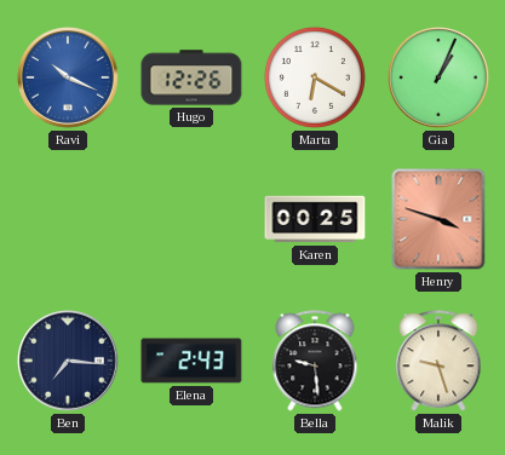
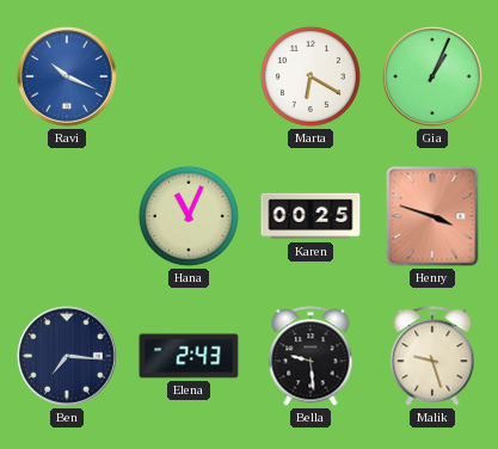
Hugo: 12:26 -> none (191, 77)
Hana: none -> 11:04 (189, 216)
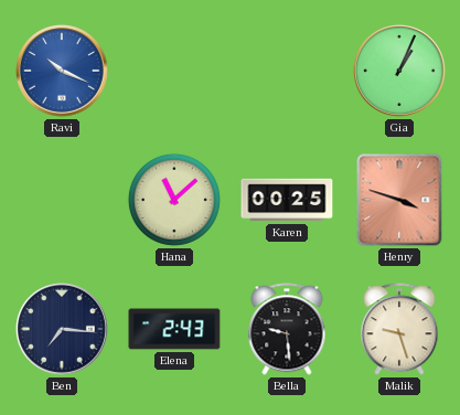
Marta: 6:20 -> none (311, 76)
Hana: 11:04 -> 11:08 (174, 200)
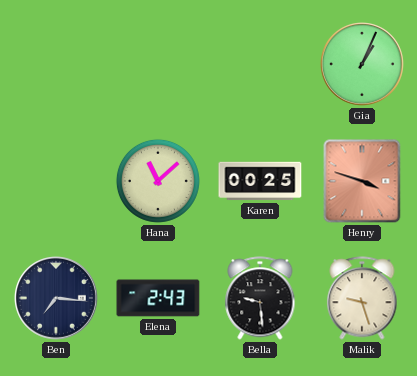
Ravi: 10:19 -> none (63, 72)
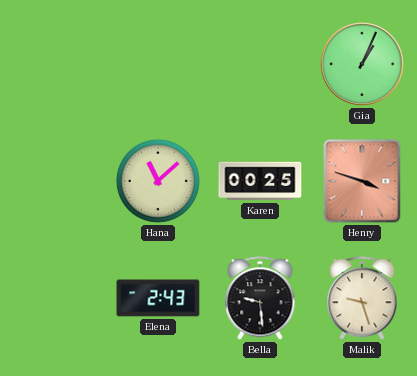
Ben: 7:16 -> none (57, 299)
